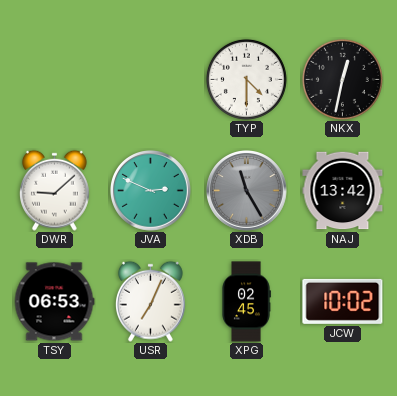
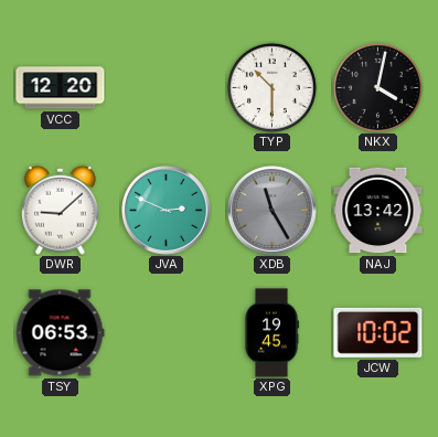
VCC: none -> 12:20 (61, 88)
TYP: 4:30 -> 10:30 (271, 87)
NKX: 12:32 -> 4:02 (377, 87)
USR: 7:04 -> none (150, 301)
XPG: 02:45 -> 19:45 (271, 333)
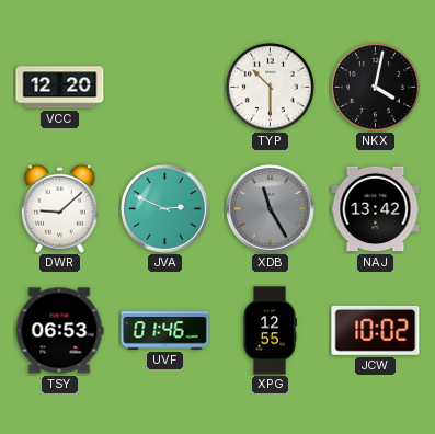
UVF: none -> 01:46 (165, 331)
XPG: 19:45 -> 12:55 (270, 331)
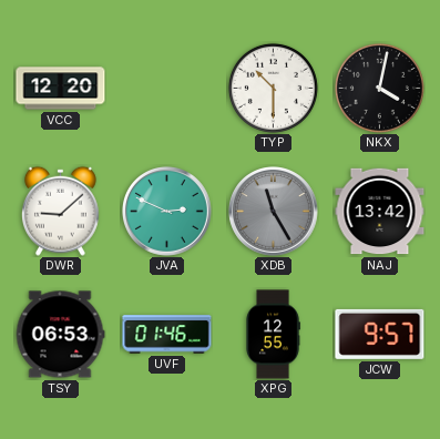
JCW: 10:02 -> 9:57 (380, 334)
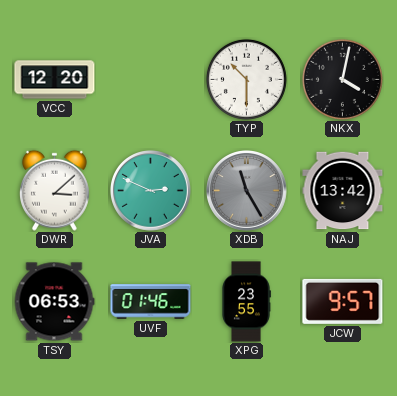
DWR: 9:08 -> 3:08 (54, 190)
XPG: 12:55 -> 23:55 (246, 302)
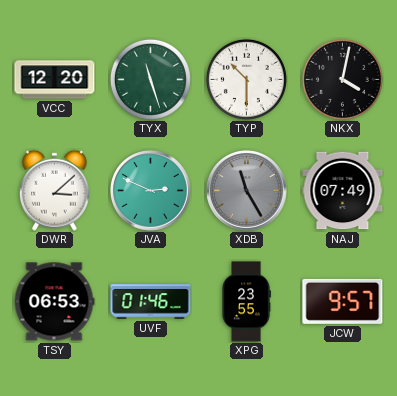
TYX: none -> 11:27 (150, 79)
NAJ: 13:42 -> 07:49 (343, 191)
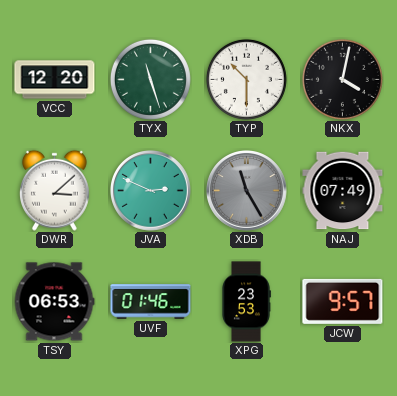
XPG: 23:55 -> 23:53 (246, 302)
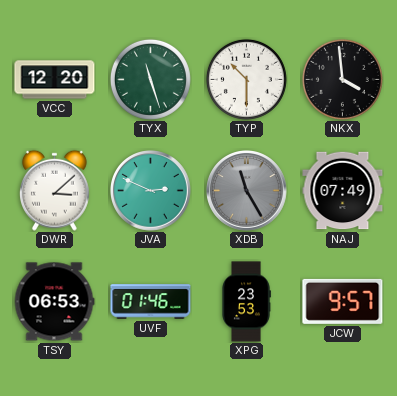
NKX: 4:02 -> 3:59 (342, 79)
